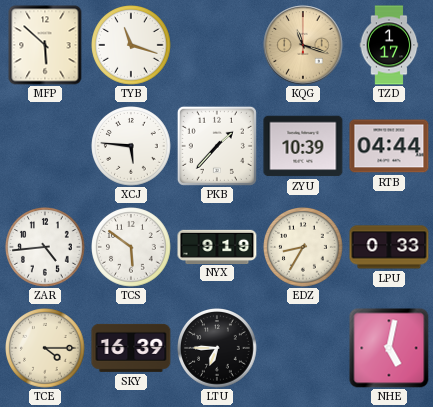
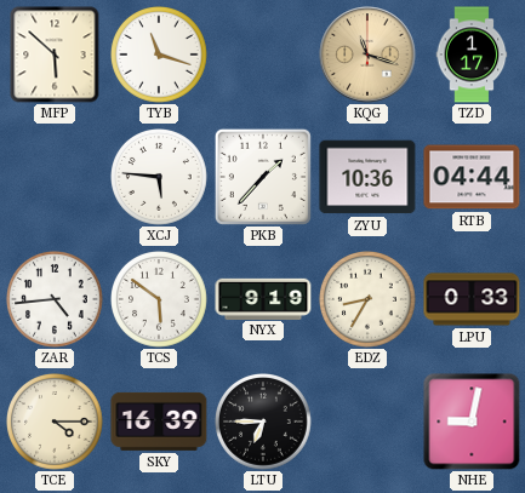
ZYU: 10:39 -> 10:36 (367, 177)
NHE: 5:02 -> 9:02 (472, 422)
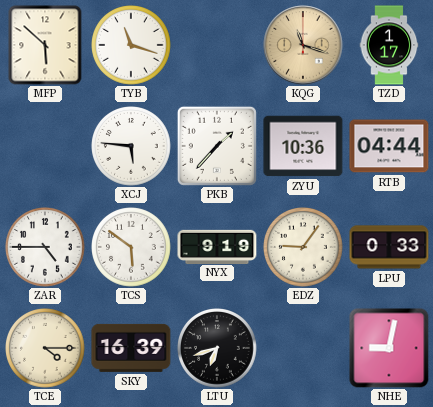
ZAR: 4:44 -> 4:45 (46, 248)
EDZ: 8:35 -> 9:06 (304, 248)
LTU: 6:45 -> 6:42 (218, 349)
